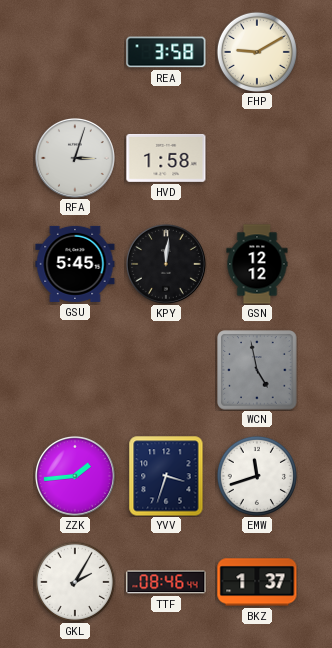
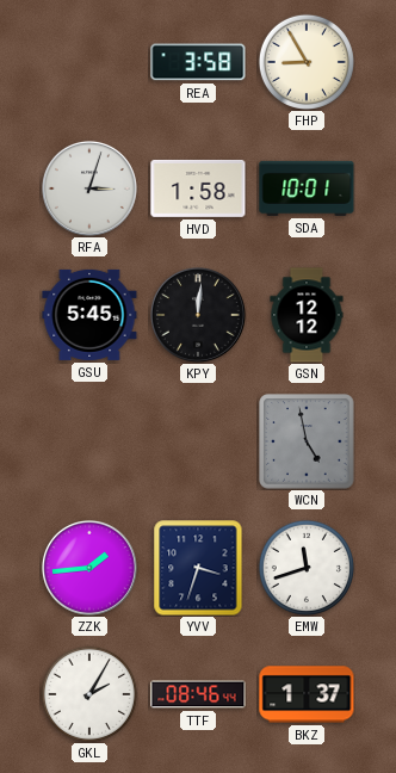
FHP: 9:10 -> 8:55 (307, 62)
SDA: none -> 10:01 (307, 188)
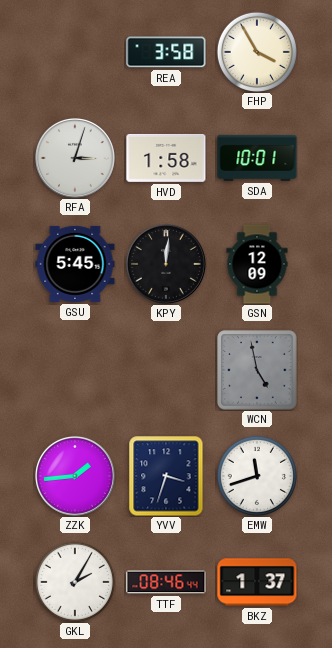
FHP: 8:55 -> 3:55 (257, 52)
GSN: 12:12 -> 12:09 (257, 264)
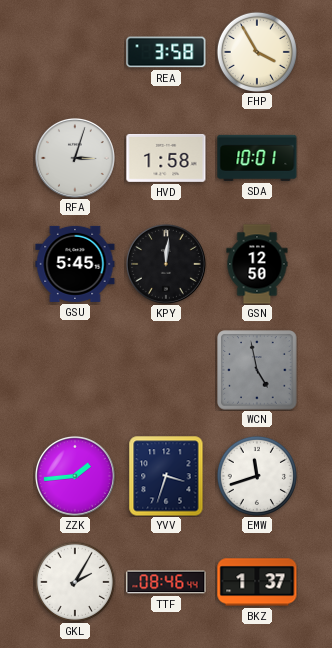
GSN: 12:09 -> 12:50 (257, 264)
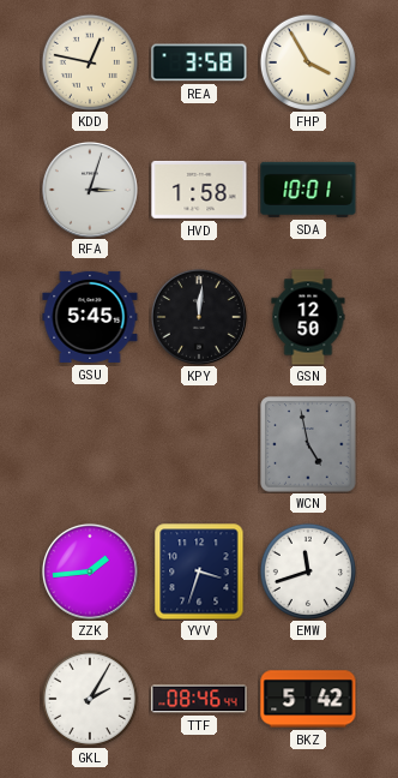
KDD: none -> 12:47 (90, 62)
BKZ: 1:37 -> 5:42 (308, 699)
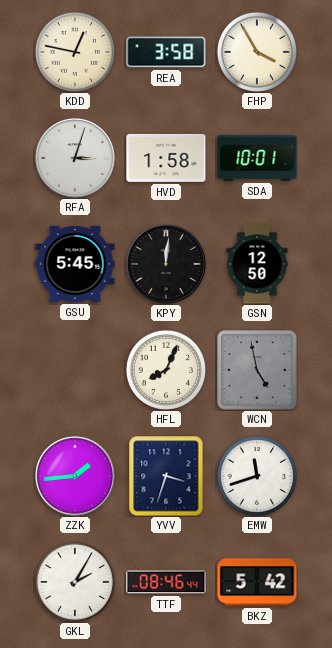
HFL: none -> 8:04 (166, 370)
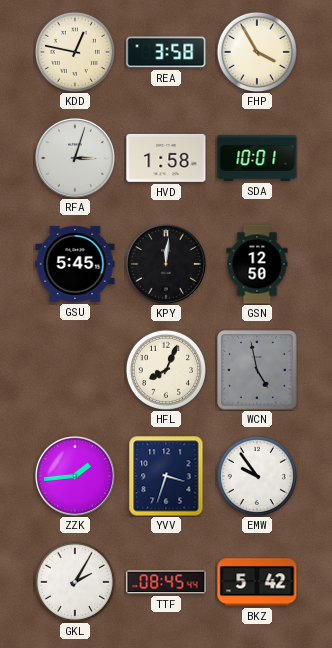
EMW: 11:42 -> 9:54 (257, 476)
TTF: 08:46 -> 08:45 (166, 582)
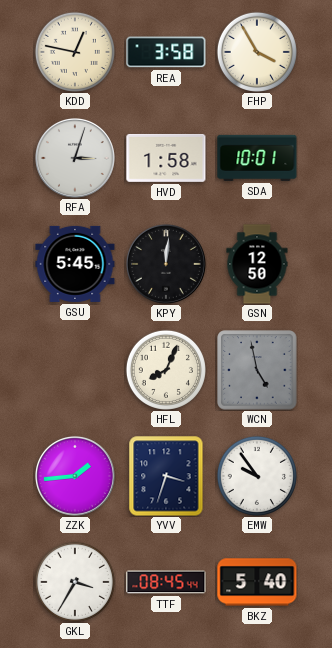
GKL: 2:05 -> 3:35 (75, 582)
BKZ: 5:42 -> 5:40 (257, 582)
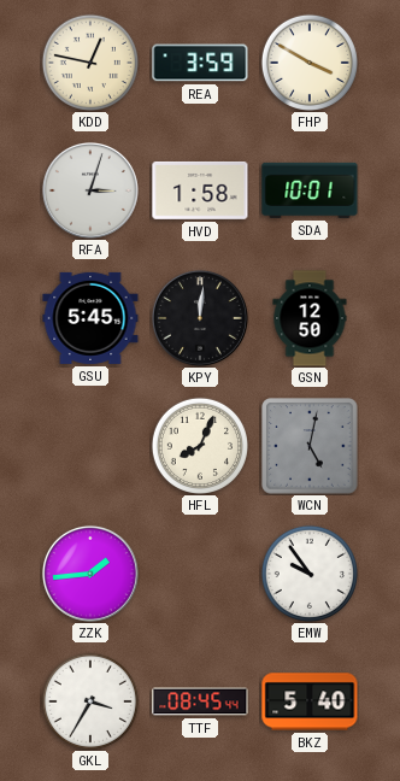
REA: 3:58 -> 3:59 (200, 63)
FHP: 3:55 -> 3:50 (310, 63)
WCN: 4:58 -> 5:02 (310, 446)
YVV: 3:33 -> none (166, 476)
